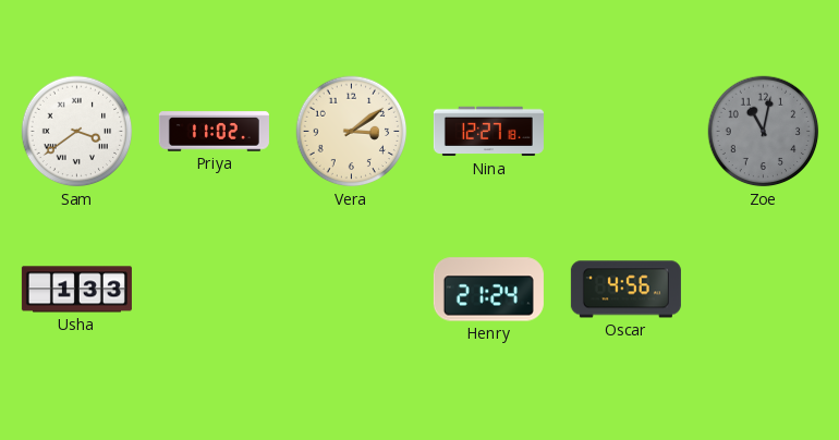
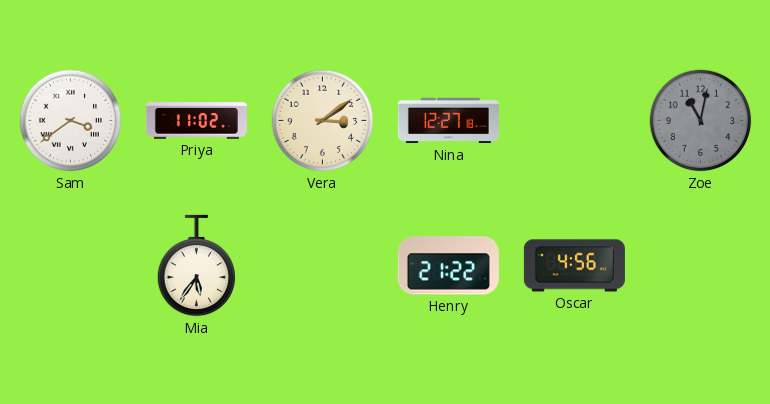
Usha: 1:33 -> none (76, 290)
Mia: none -> 5:36 (197, 266)
Henry: 21:24 -> 21:22 (448, 266)
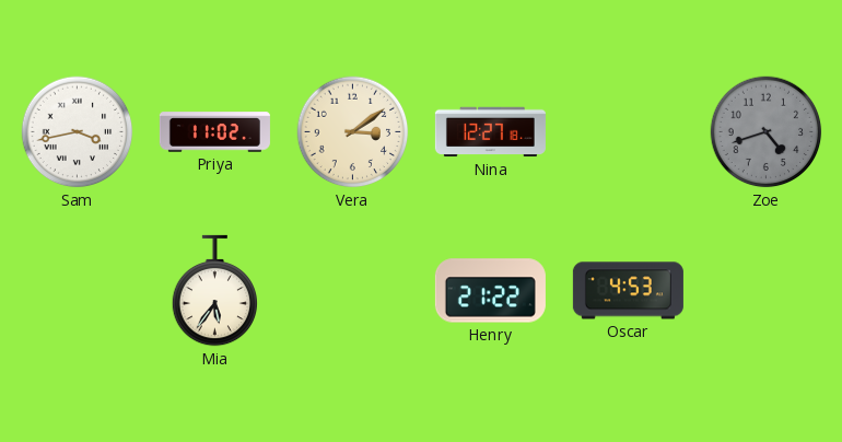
Sam: 3:39 -> 3:43 (78, 132)
Zoe: 11:02 -> 4:42 (767, 132)
Oscar: 4:56 -> 4:53 (628, 291)
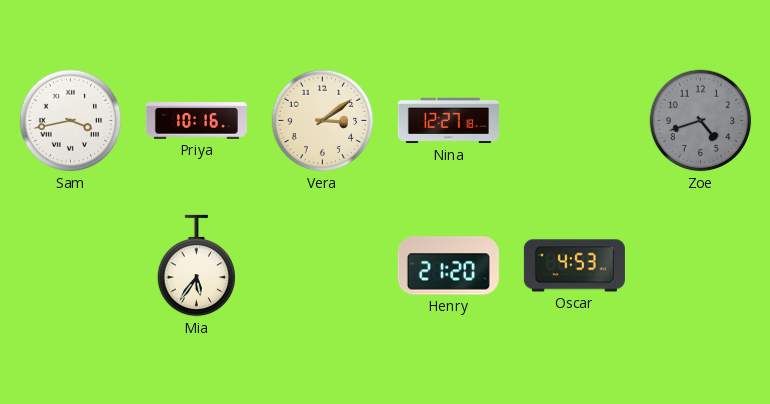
Priya: 11:02 -> 10:16 (196, 121)
Henry: 21:22 -> 21:20 (448, 266)
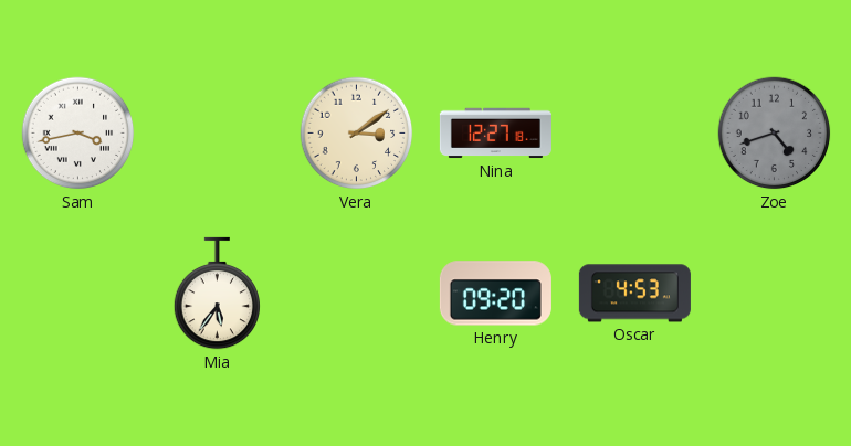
Priya: 10:16 -> none (196, 121)
Henry: 21:20 -> 09:20 (495, 294)
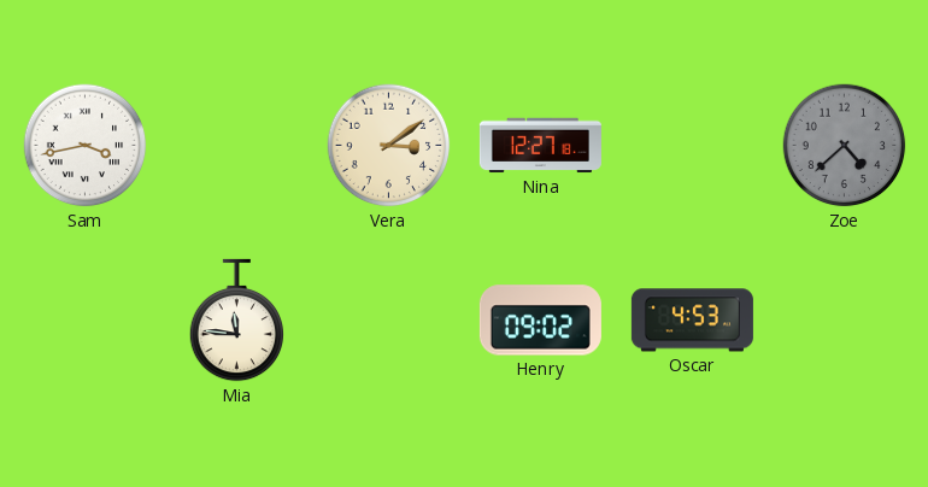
Zoe: 4:42 -> 4:38 (845, 146)
Mia: 5:36 -> 11:46 (237, 321)
Henry: 09:20 -> 09:02 (540, 321)
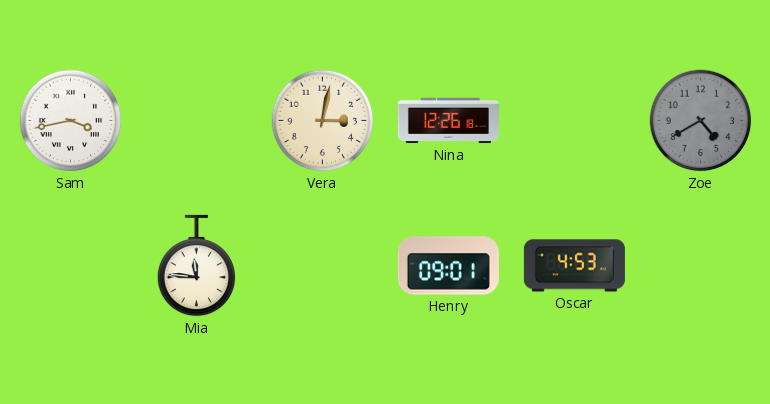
Vera: 3:09 -> 3:02 (323, 121)
Nina: 12:27 -> 12:26 (448, 121)
Zoe: 4:38 -> 4:40 (701, 121)
Henry: 09:02 -> 09:01 (448, 266)
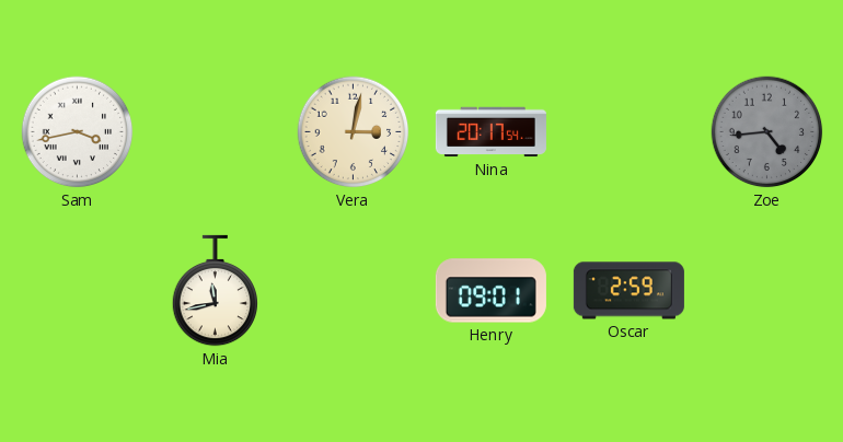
Nina: 12:26 -> 20:17 (490, 132)
Zoe: 4:40 -> 4:44 (767, 132)
Mia: 11:46 -> 11:43 (216, 291)
Oscar: 4:53 -> 2:59 (628, 291)
